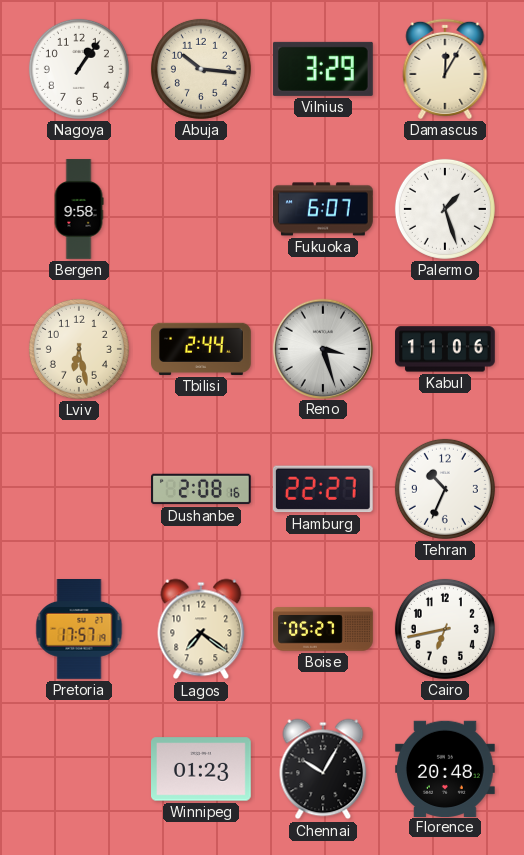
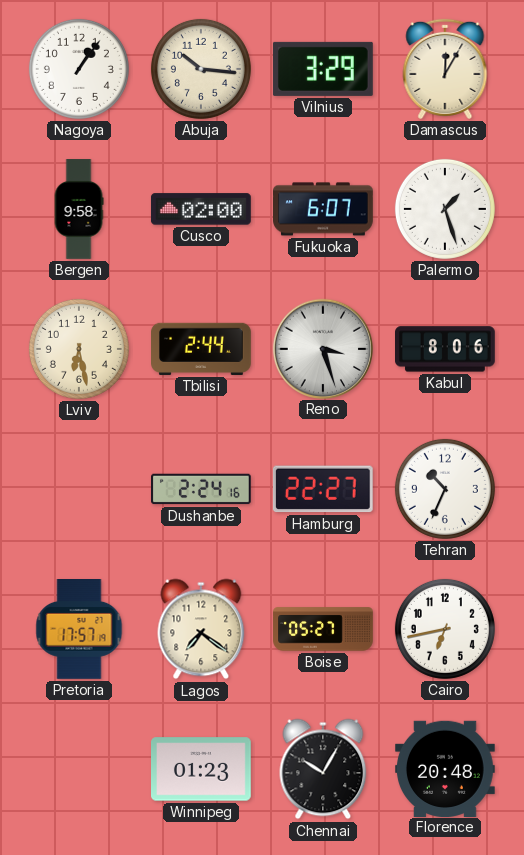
Cusco: none -> 02:00 (201, 209)
Kabul: 11:06 -> 8:06 (446, 349)
Dushanbe: 2:08 -> 2:24 (202, 489)
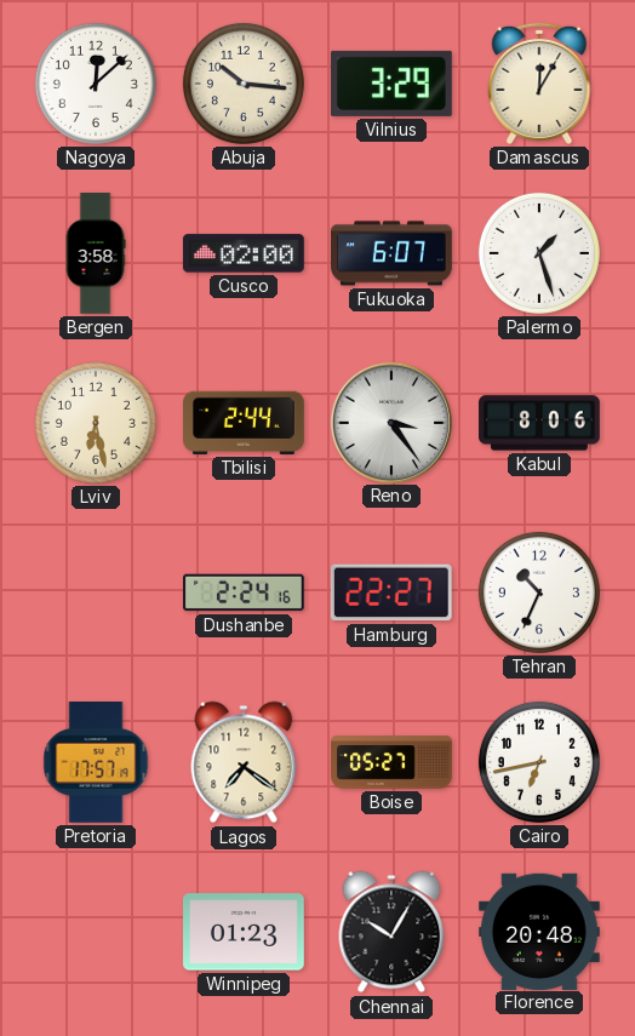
Nagoya: 1:06 -> 12:08 (96, 84)
Bergen: 9:58 -> 3:58 (96, 253)
Reno: 3:27 -> 3:24 (390, 422)
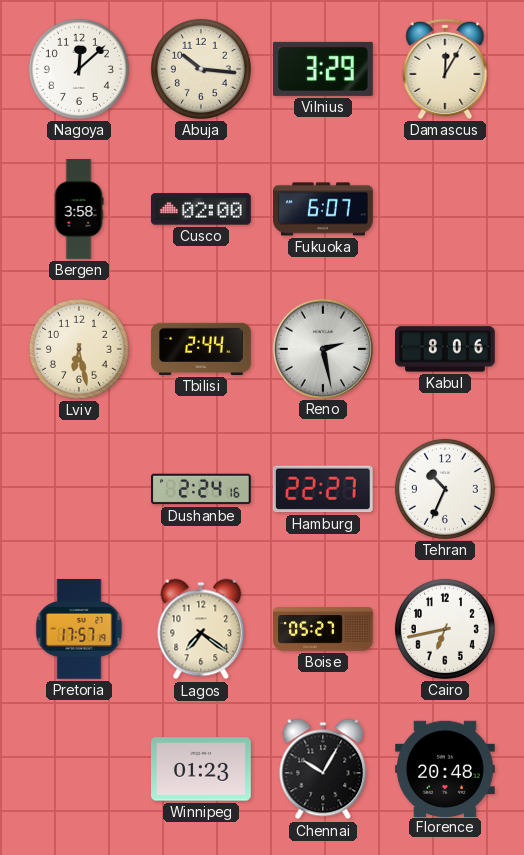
Palermo: 1:27 -> none (539, 253)
Reno: 3:24 -> 2:28 (322, 348)
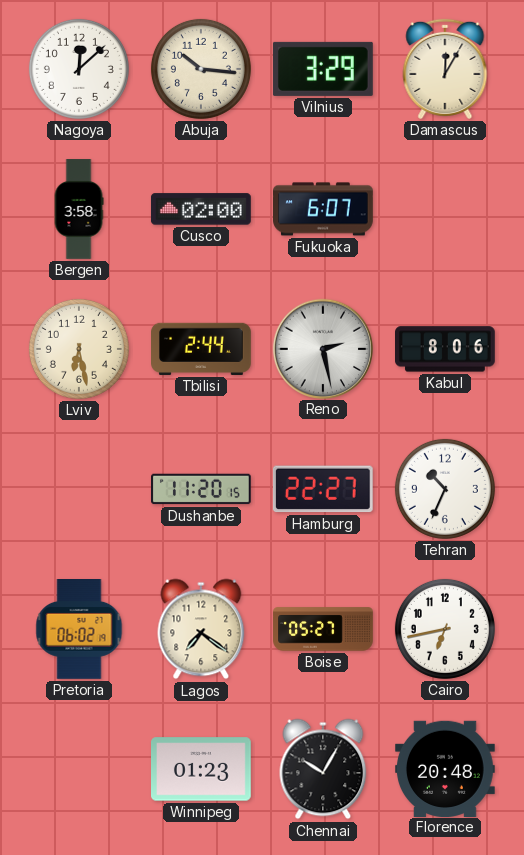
Dushanbe: 2:24 -> 11:20 (202, 489)
Pretoria: 17:57 -> 06:02 (79, 630)
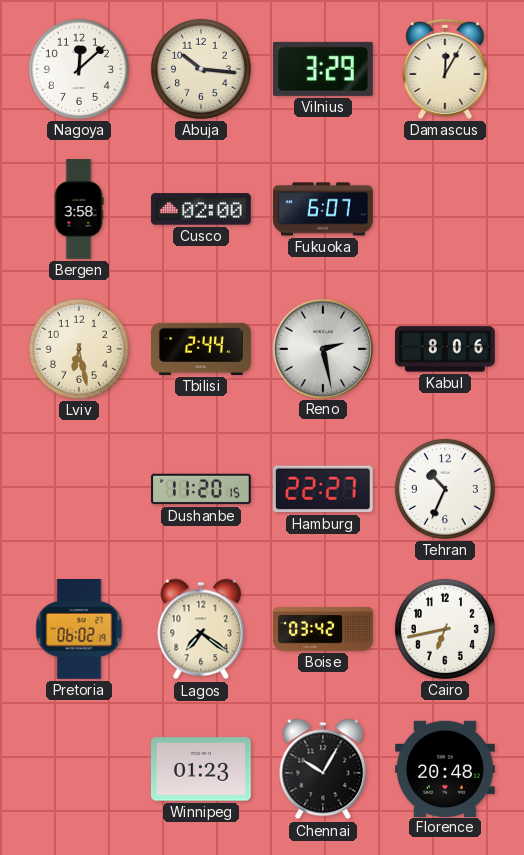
Boise: 05:27 -> 03:42 (323, 629)
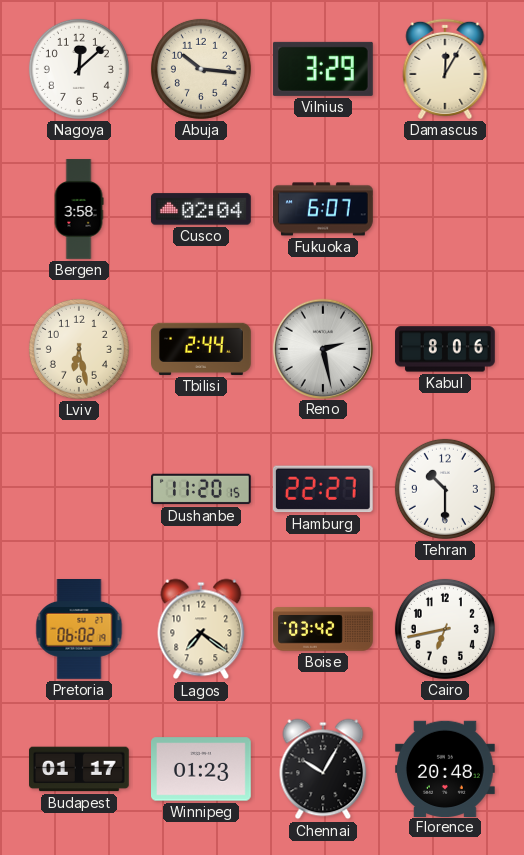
Cusco: 02:00 -> 02:04 (201, 209)
Tehran: 10:34 -> 10:30 (445, 489)
Budapest: none -> 01:17 (80, 769)
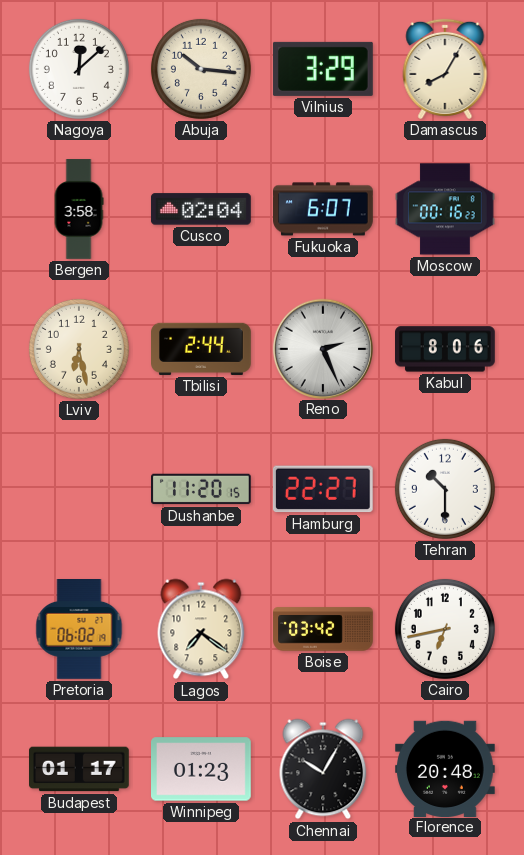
Damascus: 12:05 -> 8:05 (445, 69)
Moscow: none -> 00:16 (446, 209)
Reno: 2:28 -> 2:26 (322, 348)
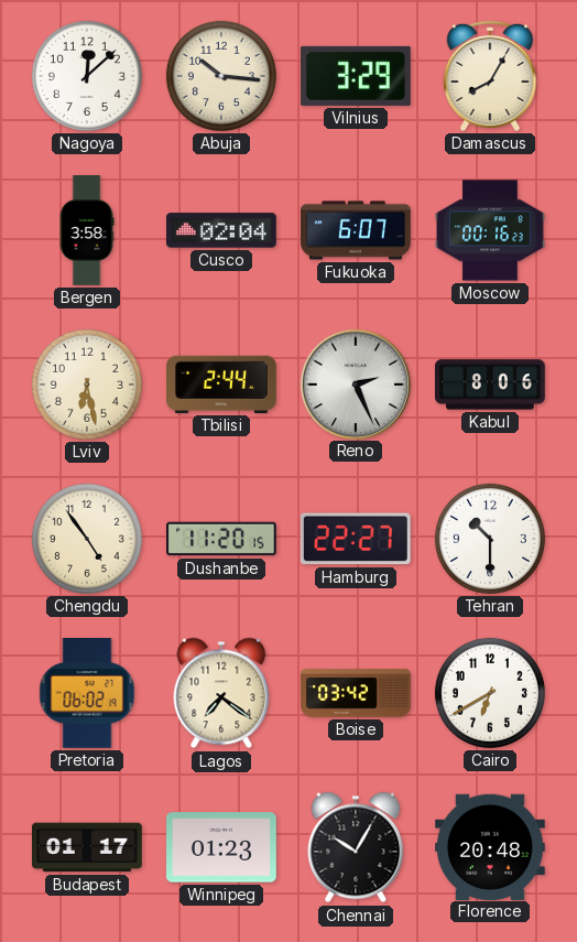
Chengdu: none -> 4:54 (87, 539)
Cairo: 6:43 -> 6:40 (490, 693)
